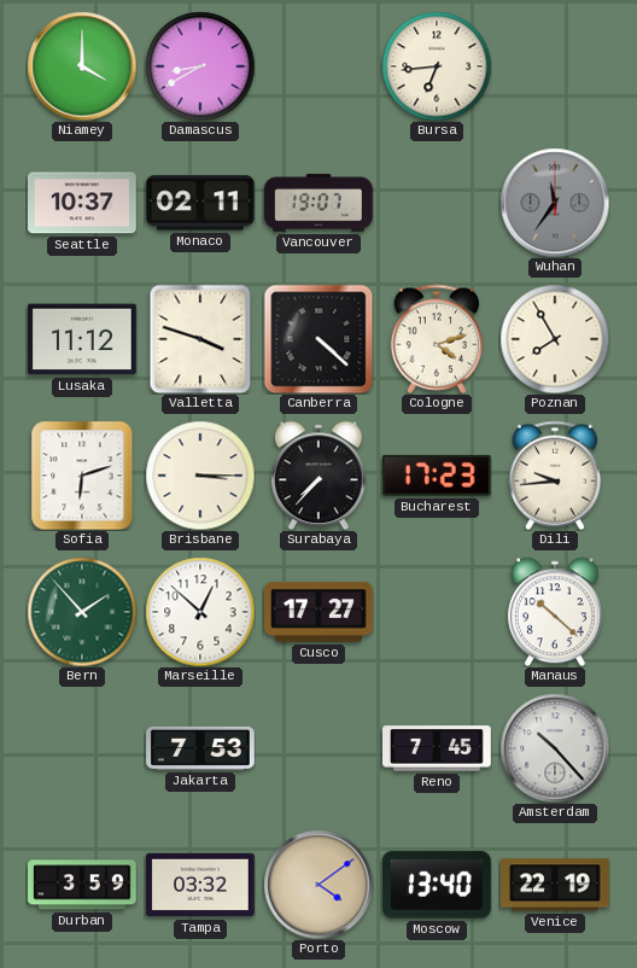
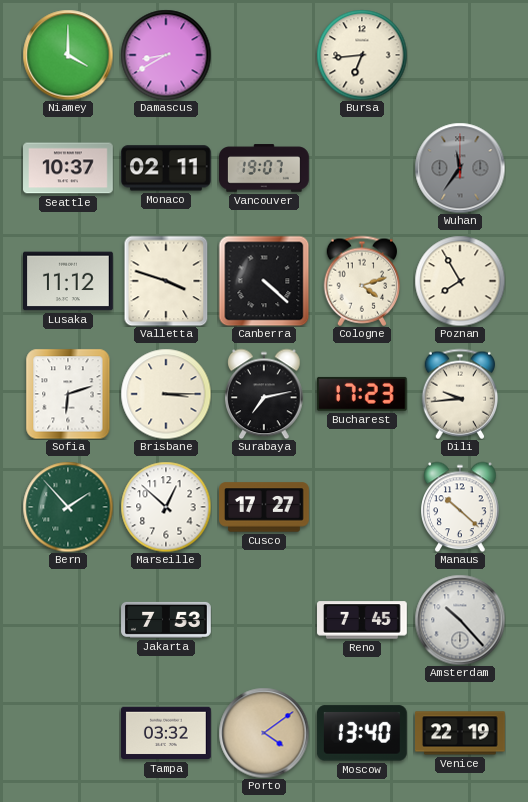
Surabaya: 7:37 -> 7:13 (264, 394)
Durban: 3:59 -> none (83, 885)
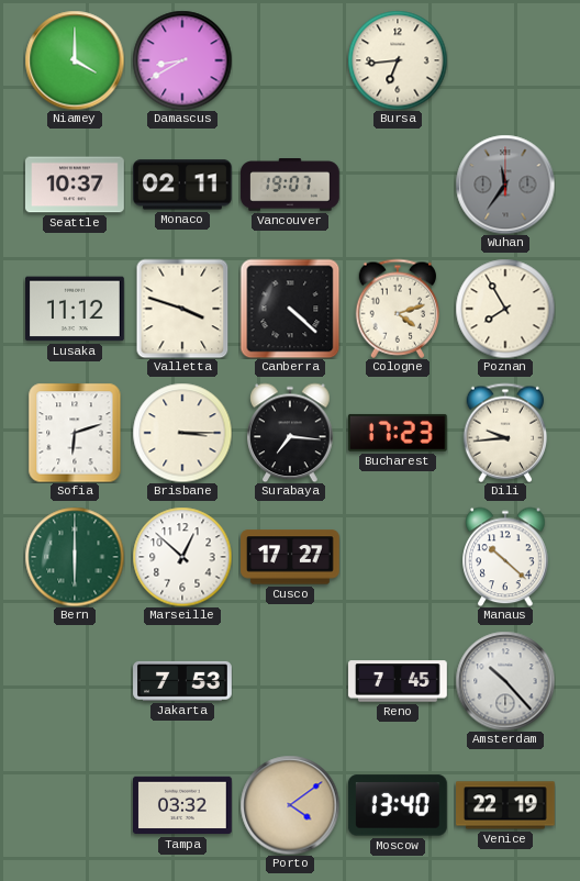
Surabaya: 7:13 -> 7:16 (290, 433)
Bern: 1:53 -> 6:00 (75, 557)
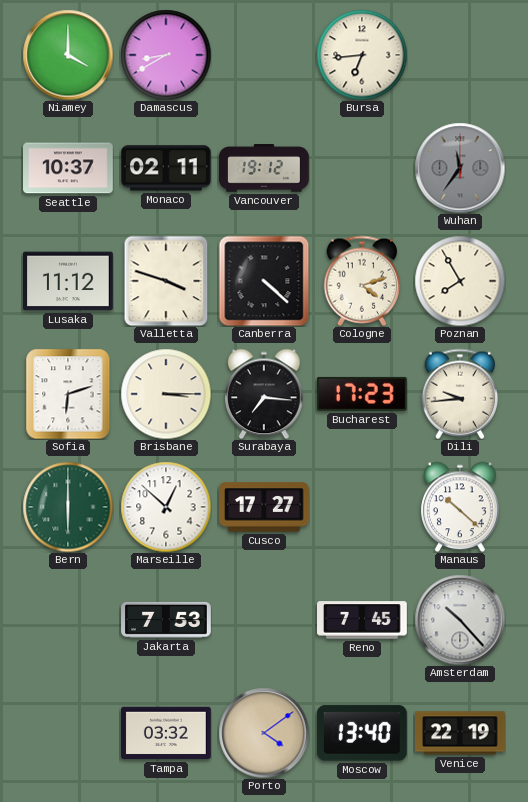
Vancouver: 19:07 -> 19:12 (265, 168)
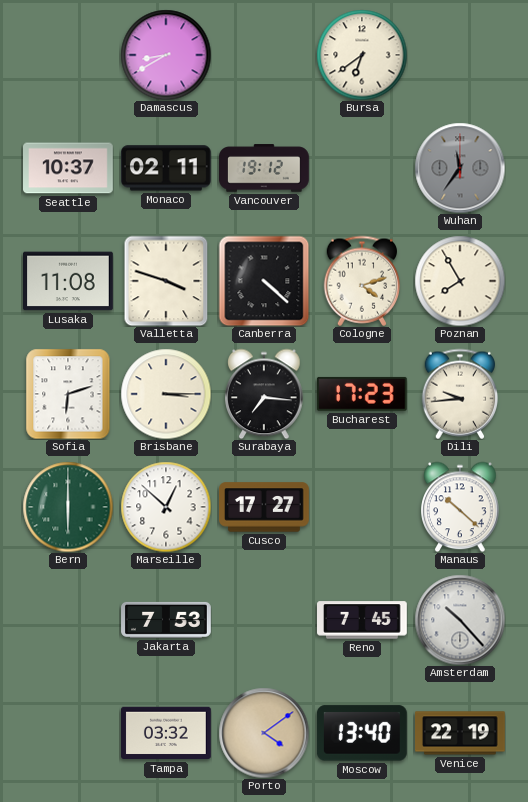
Niamey: 4:00 -> none (68, 55)
Bursa: 6:44 -> 6:39 (362, 55)
Lusaka: 11:12 -> 11:08 (69, 281)
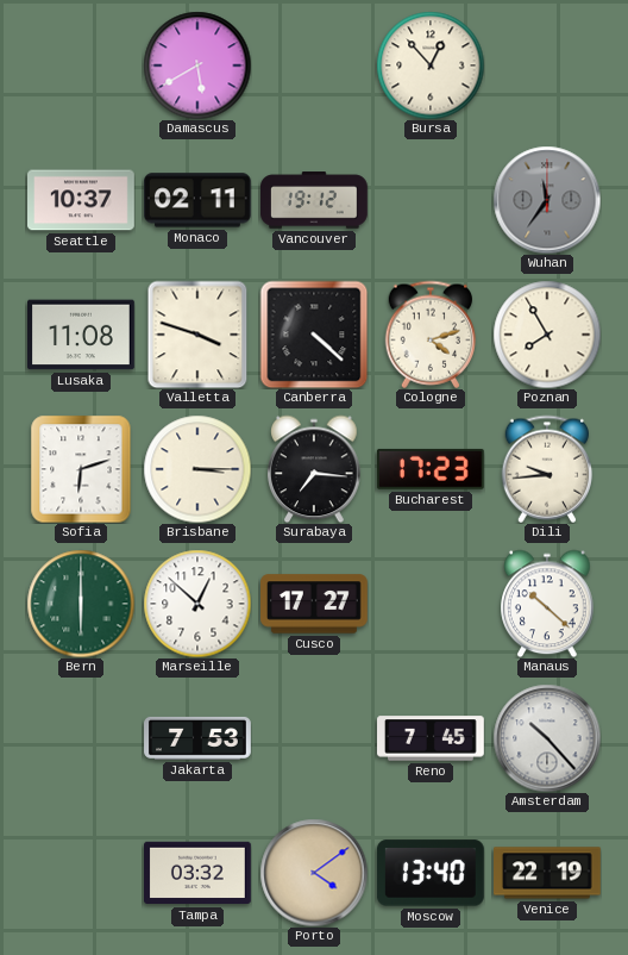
Damascus: 8:40 -> 5:40 (197, 65)
Bursa: 6:39 -> 12:53 (431, 65)
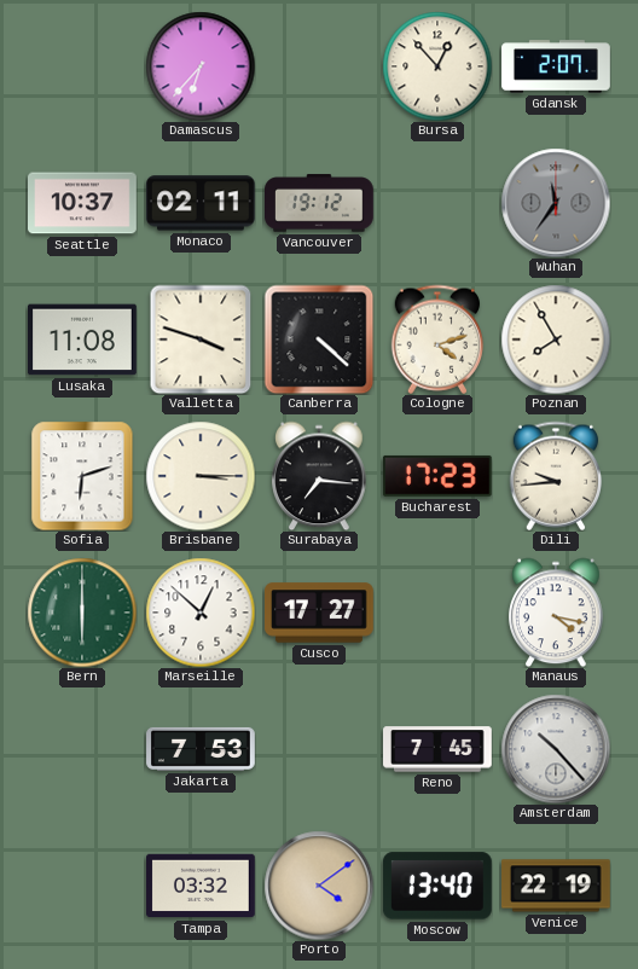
Damascus: 5:40 -> 6:37 (201, 66)
Gdansk: none -> 2:07 (556, 66)
Manaus: 10:22 -> 4:17 (556, 613)
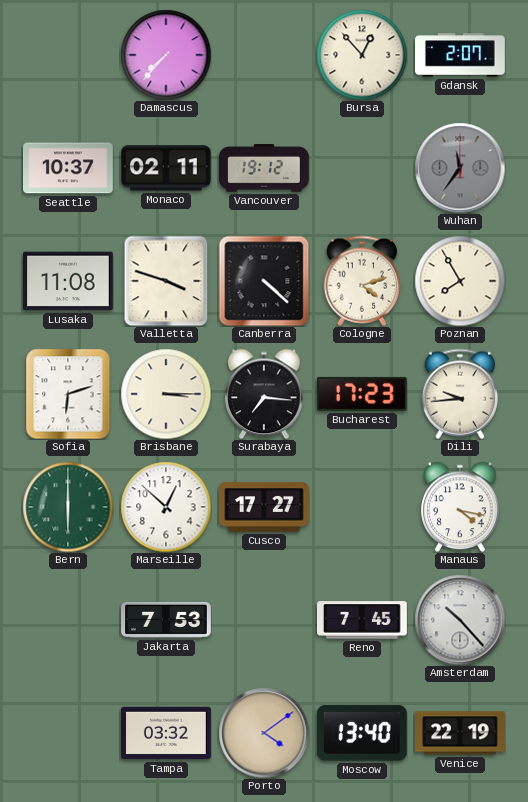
Damascus: 6:37 -> 7:37 (166, 55)
